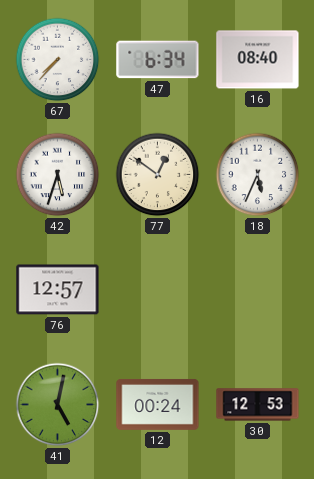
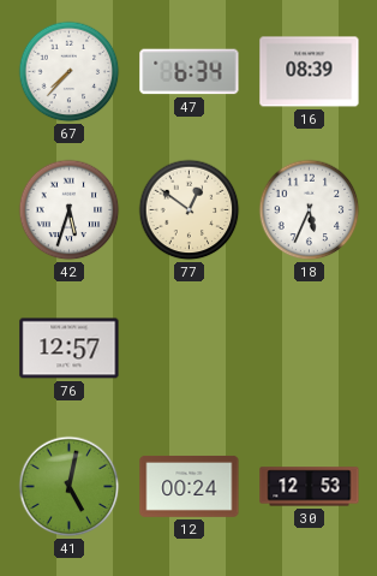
16: 08:40 -> 08:39 (310, 72)
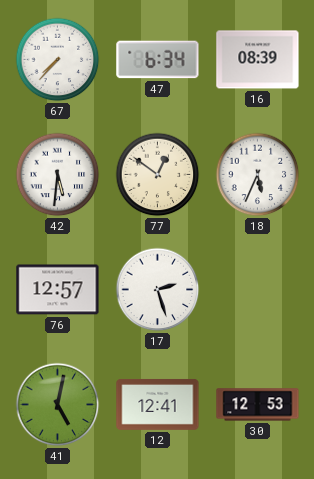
42: 5:33 -> 5:31 (58, 175)
17: none -> 2:27 (158, 290)
12: 00:24 -> 12:41 (158, 405)
